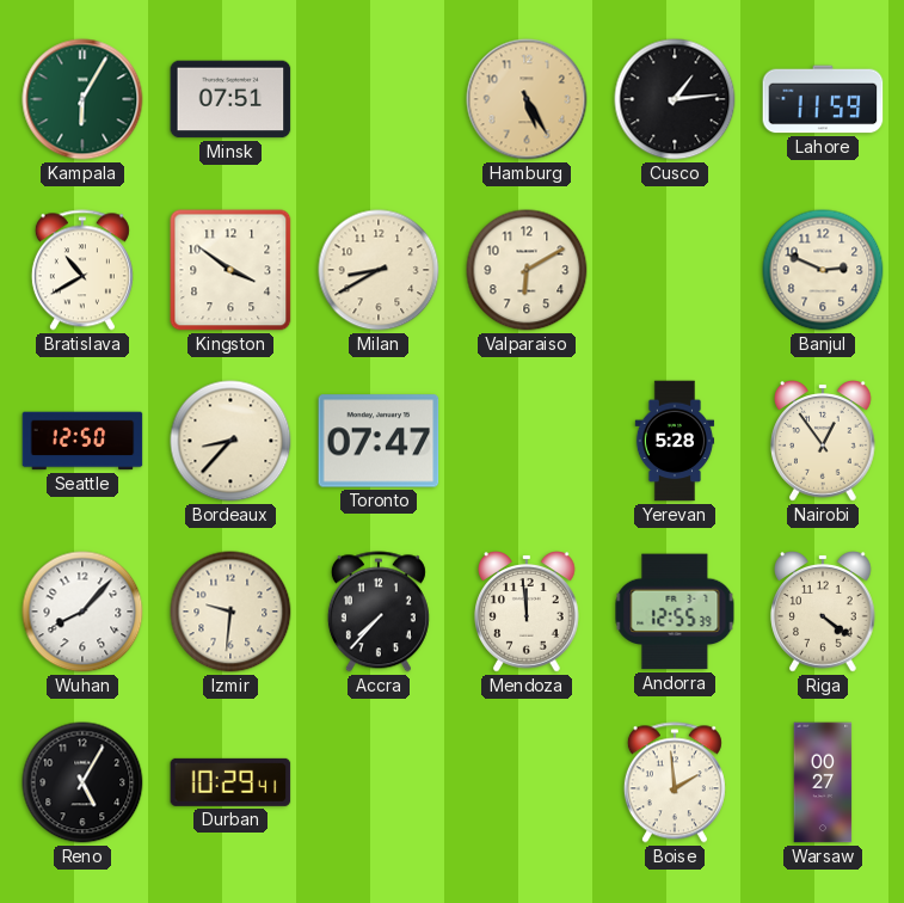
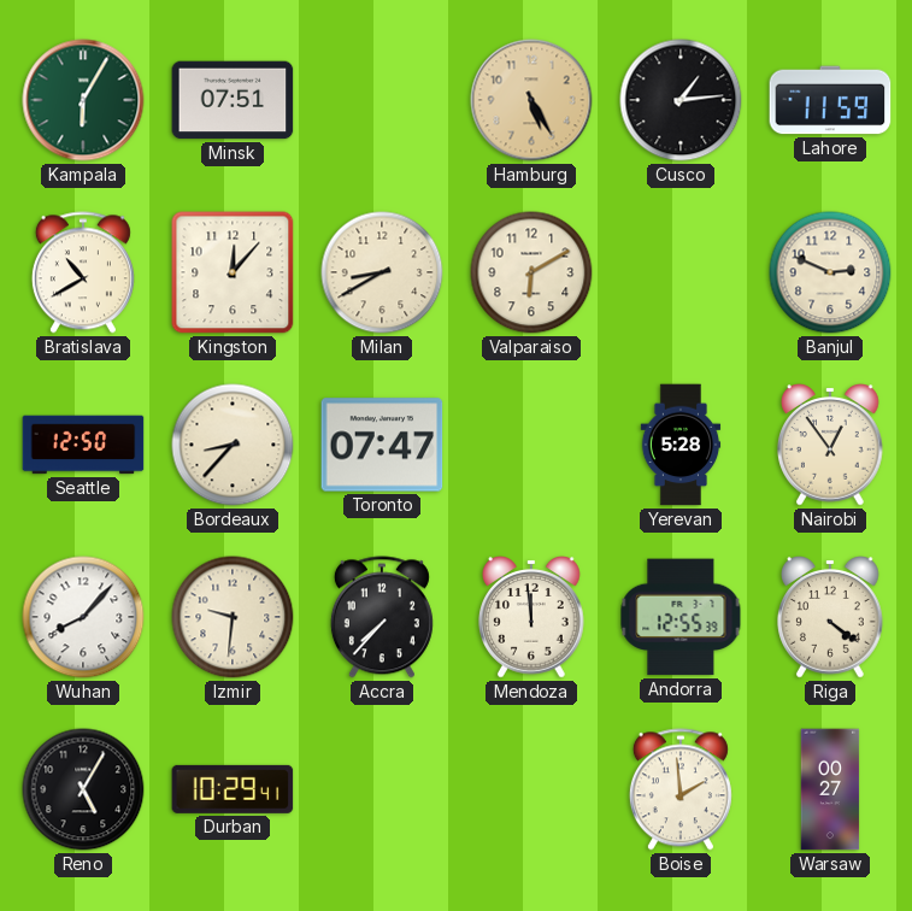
Kingston: 3:51 -> 12:07 (233, 272)
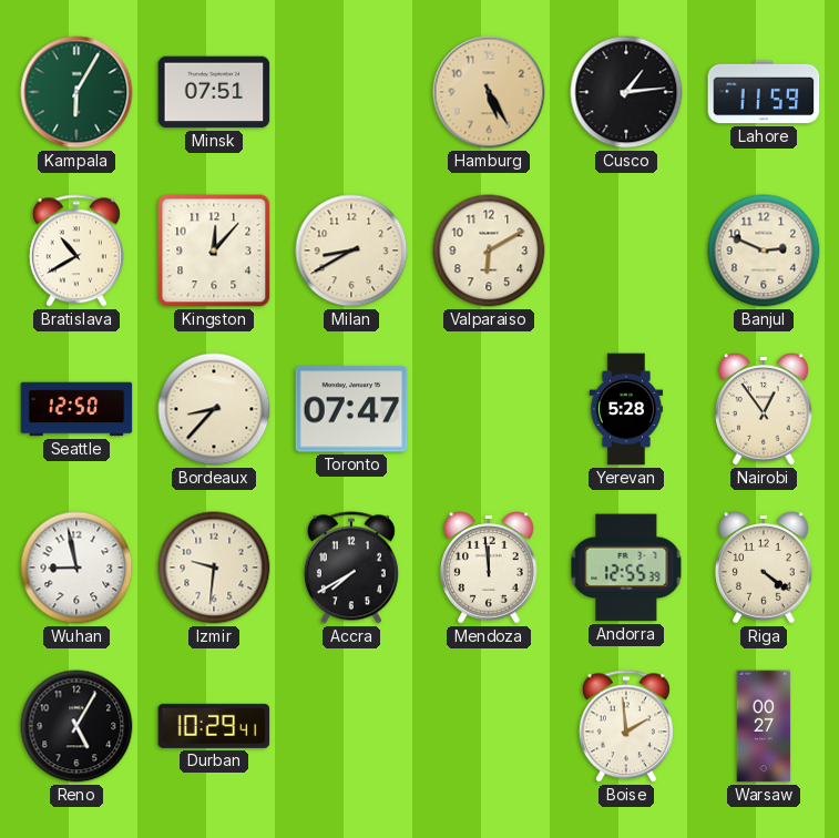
Wuhan: 8:07 -> 8:58 (76, 568)
Accra: 7:37 -> 7:40 (351, 568)
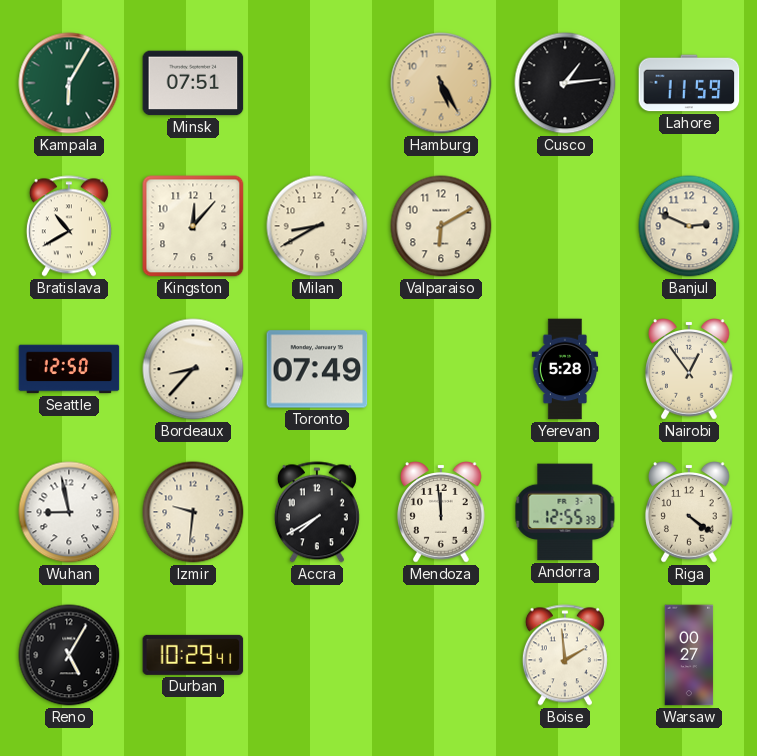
Toronto: 07:47 -> 07:49 (317, 369)
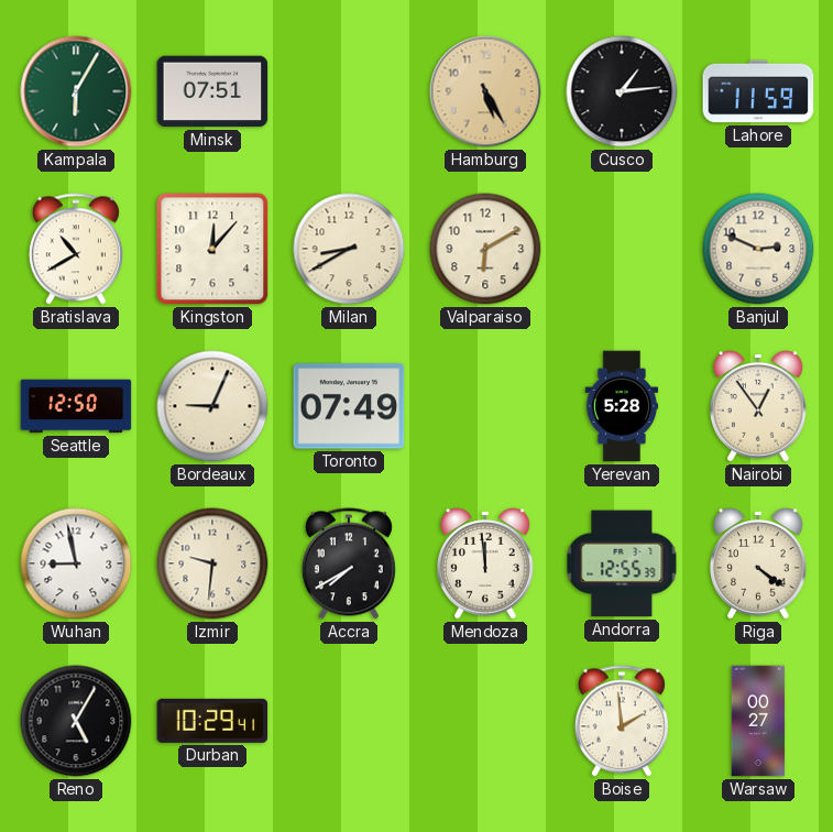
Bordeaux: 8:37 -> 9:04 (212, 406)
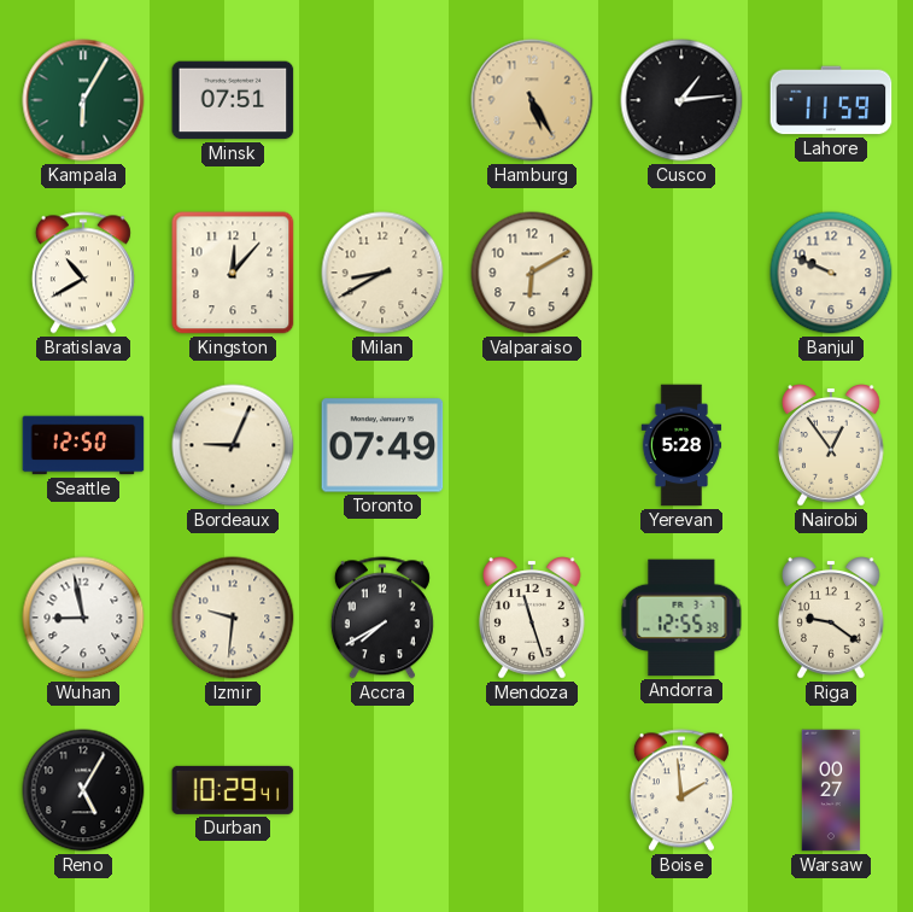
Banjul: 2:49 -> 9:49 (831, 273)
Mendoza: 11:59 -> 11:27 (533, 618)
Riga: 4:21 -> 9:21 (832, 618)
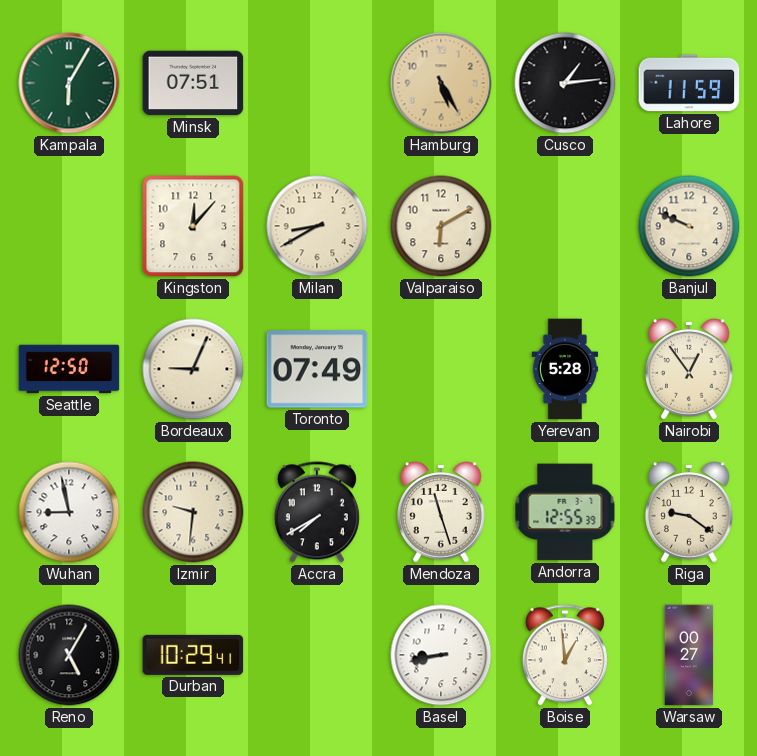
Bratislava: 10:40 -> none (83, 273)
Basel: none -> 8:43 (441, 655)
Boise: 1:59 -> 12:59 (565, 655)
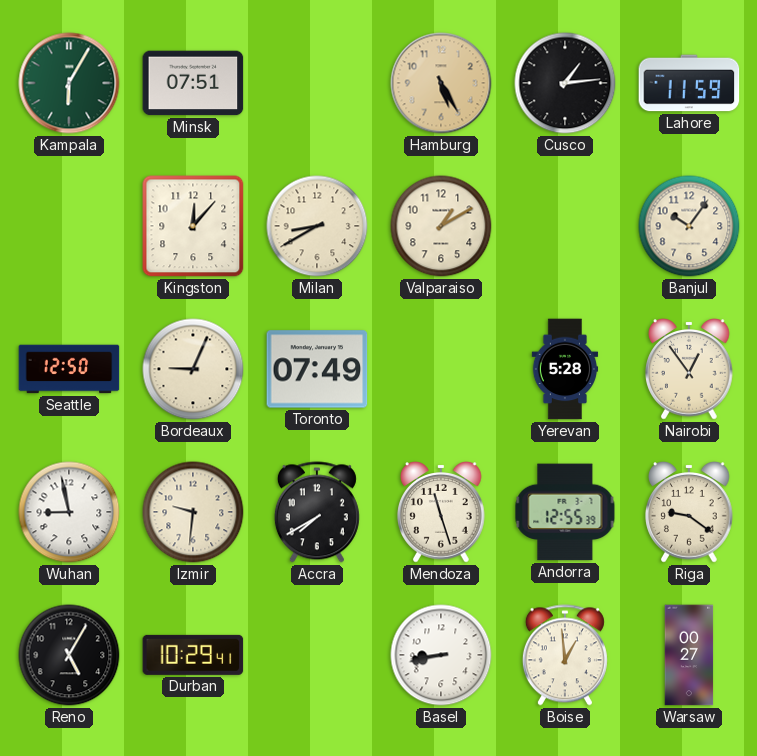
Valparaiso: 6:10 -> 1:10 (441, 226)
Banjul: 9:49 -> 10:06 (689, 226)
